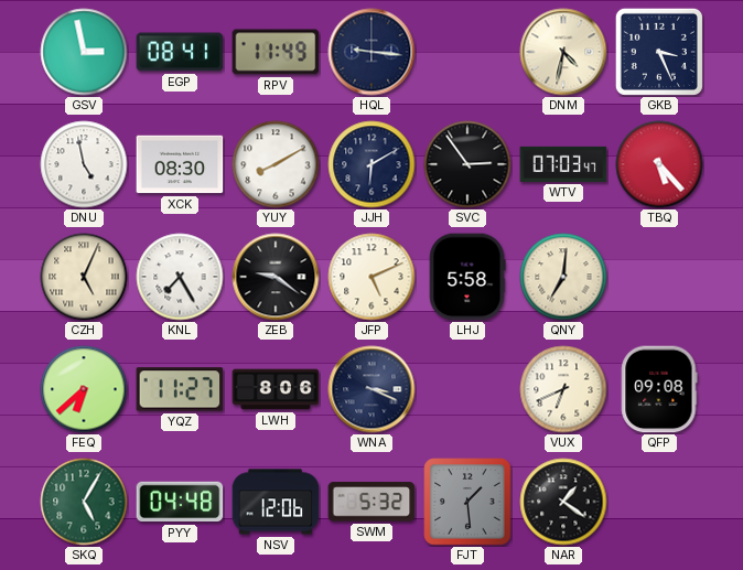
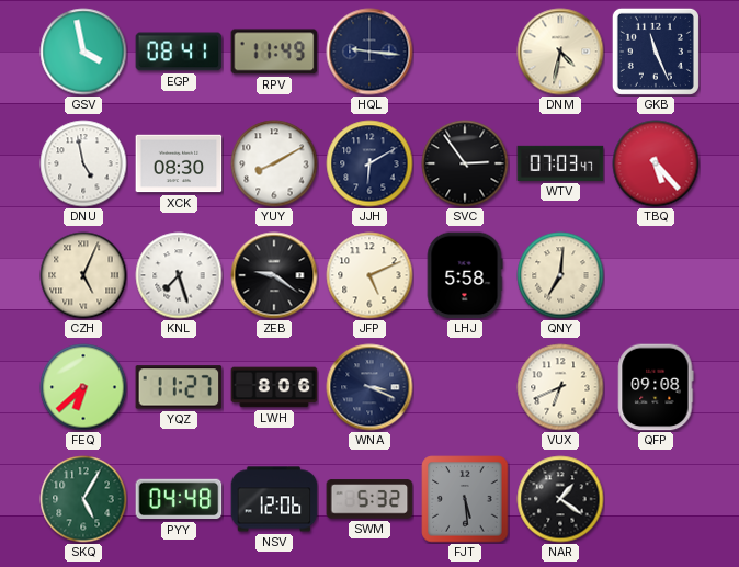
GSV: 2:58 -> 3:58 (83, 52)
GKB: 3:26 -> 11:26 (656, 52)
KNL: 7:25 -> 7:27 (179, 275)
FJT: 1:29 -> 5:29 (465, 499)
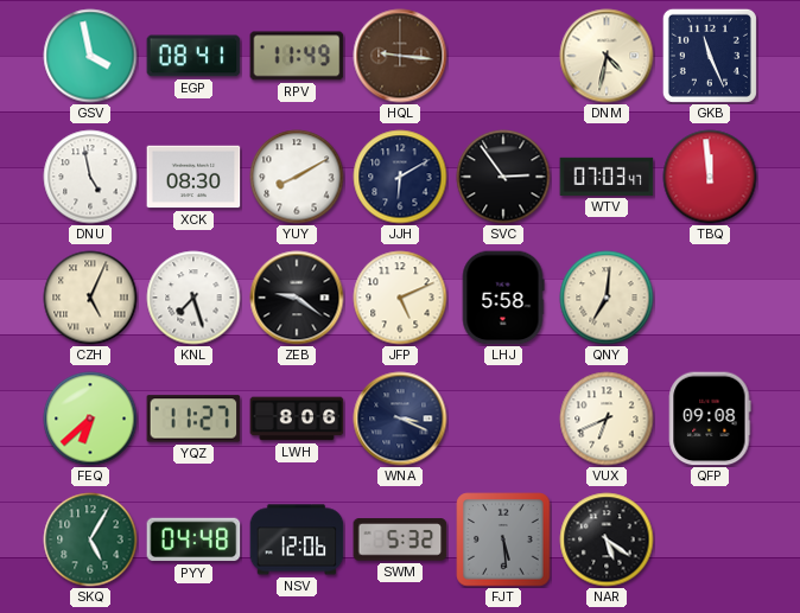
HQL dial: navy -> brown (400, 56)
TBQ: 5:23 -> 11:59 (710, 177)
NAR: 1:21 -> 5:21 (607, 539)
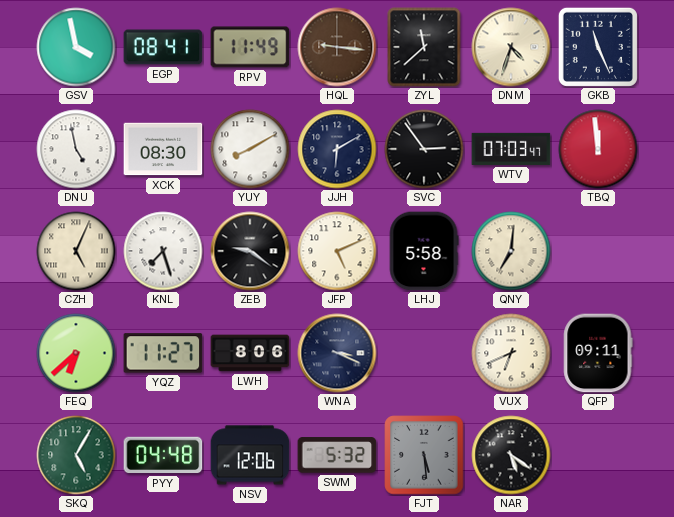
ZYL: none -> 11:38 (424, 47)
DNM: 4:32 -> 4:33 (511, 47)
QFP: 09:08 -> 09:11 (598, 353)
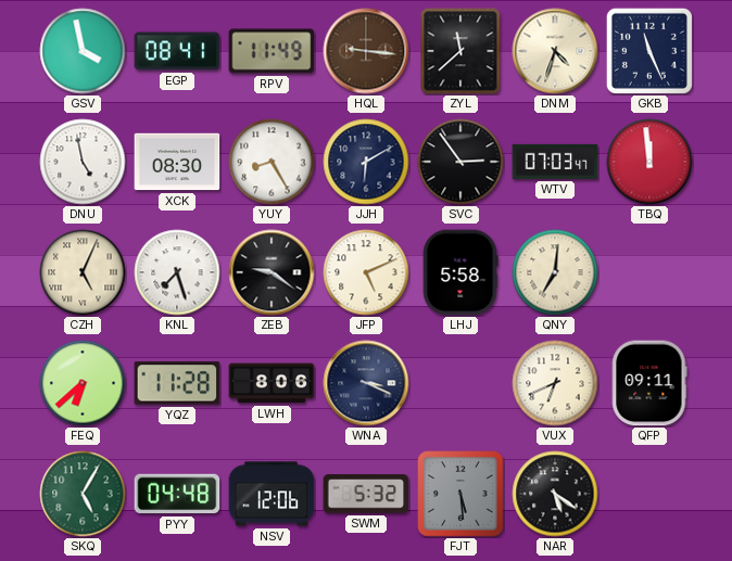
YUY: 8:10 -> 8:25 (272, 162)
YQZ: 11:27 -> 11:28 (177, 383)
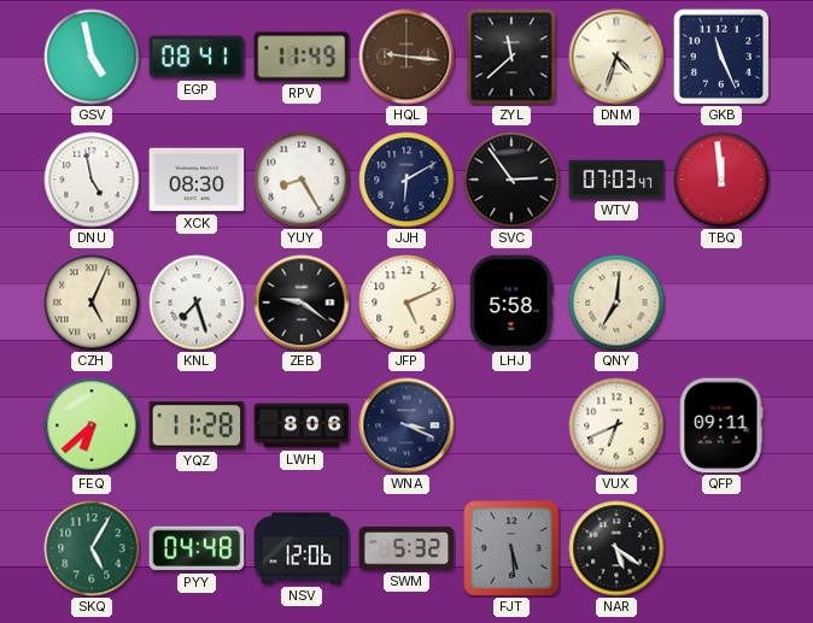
GSV: 3:58 -> 4:58 (92, 57)
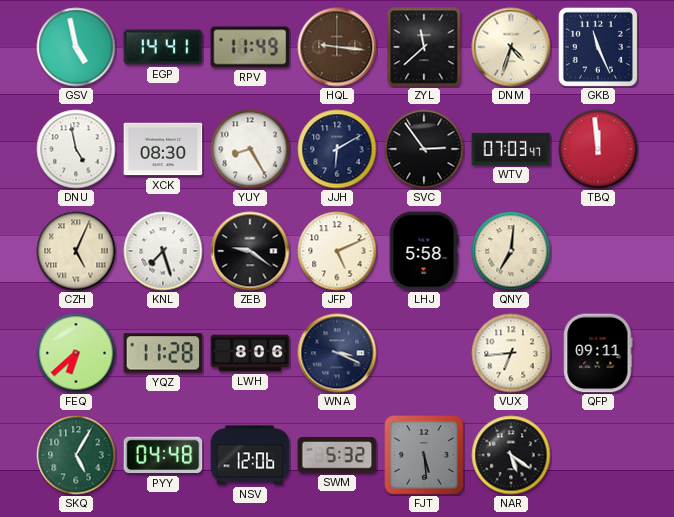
EGP: 08:41 -> 14:41 (163, 47)
VUX: 6:41 -> 6:44 (511, 353)
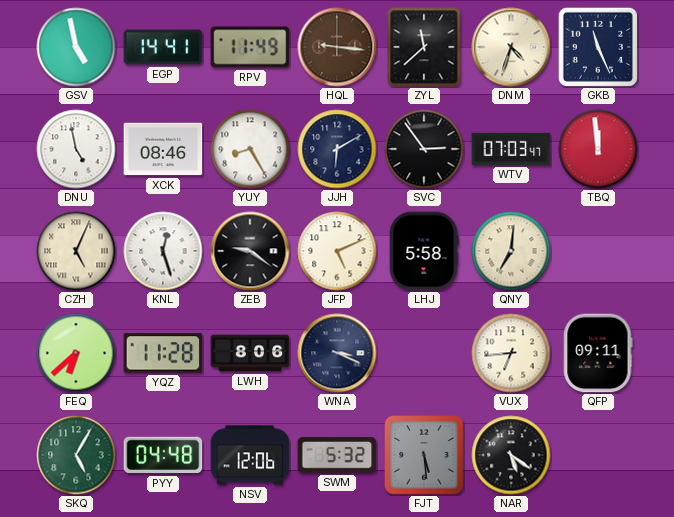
XCK: 08:30 -> 08:46 (163, 149)
KNL: 7:27 -> 12:27 (163, 251)
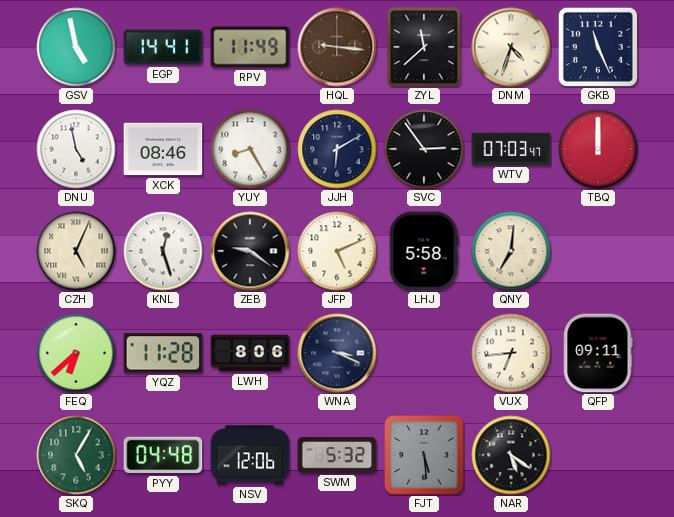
TBQ: 11:59 -> 12:00 (598, 149)
